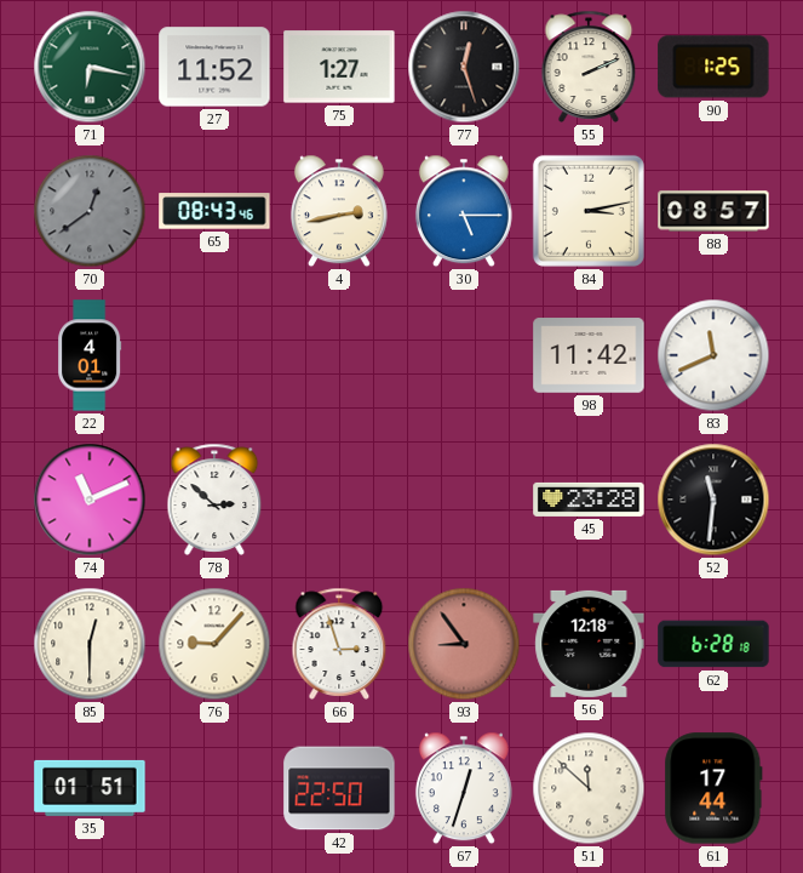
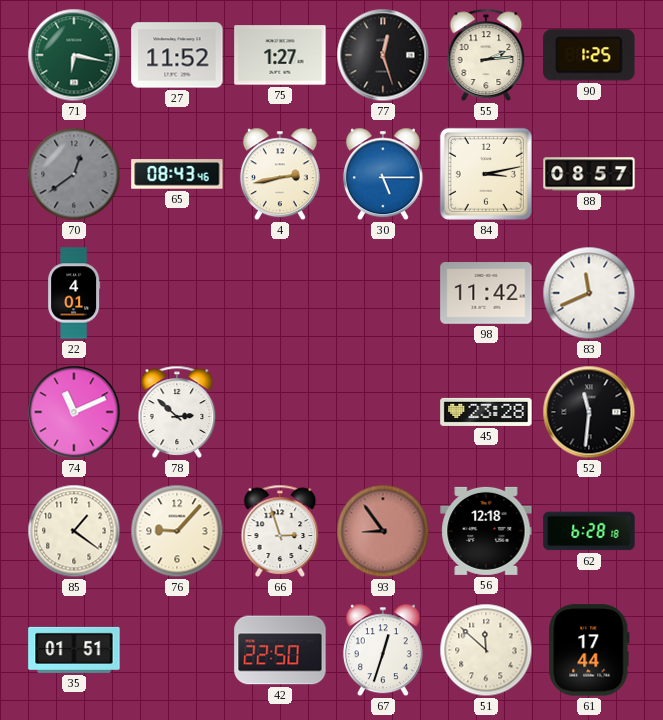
55: 2:11 -> 2:14 (486, 55)
85: 12:30 -> 1:21 (74, 531)
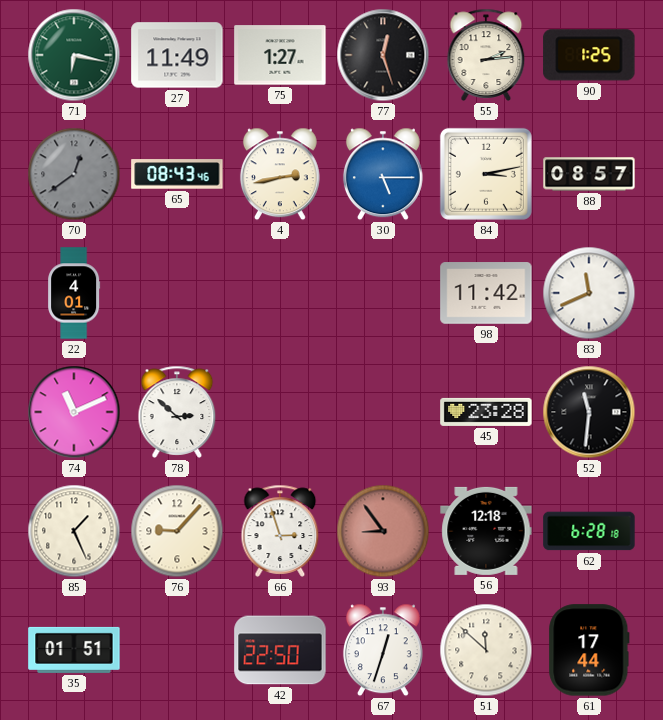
27: 11:52 -> 11:49 (177, 55)
85: 1:21 -> 1:26 (74, 531)
